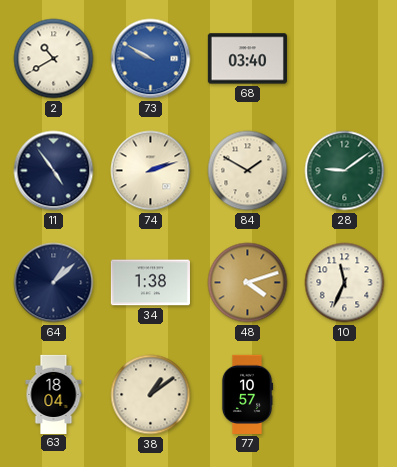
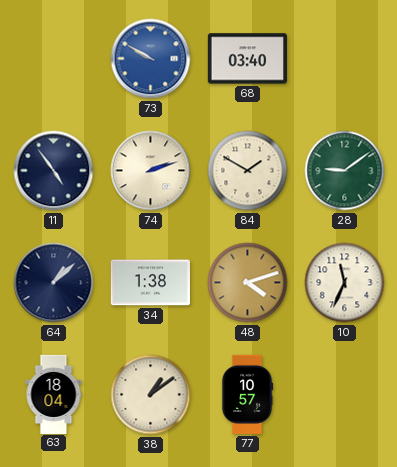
2: 10:40 -> none (54, 59)
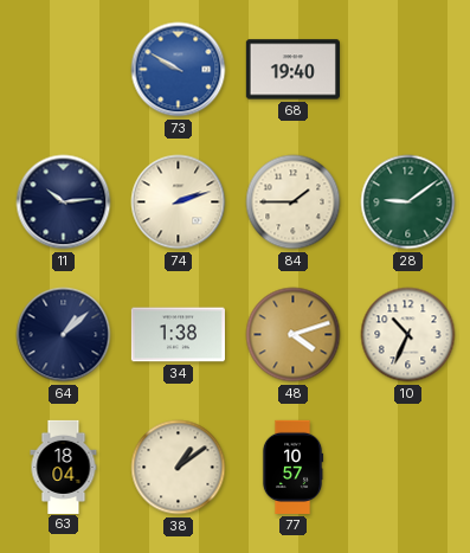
68: 03:40 -> 19:40 (292, 70)
11: 4:54 -> 10:14 (64, 202)
84: 1:50 -> 1:45 (294, 202)
10: 11:34 -> 10:34 (408, 335)
